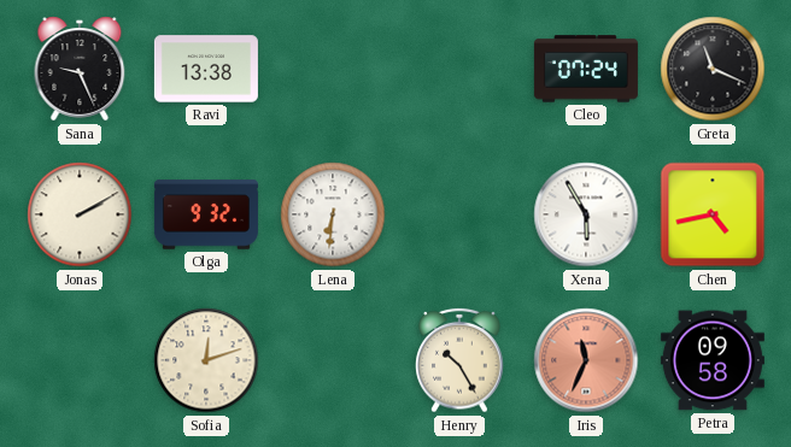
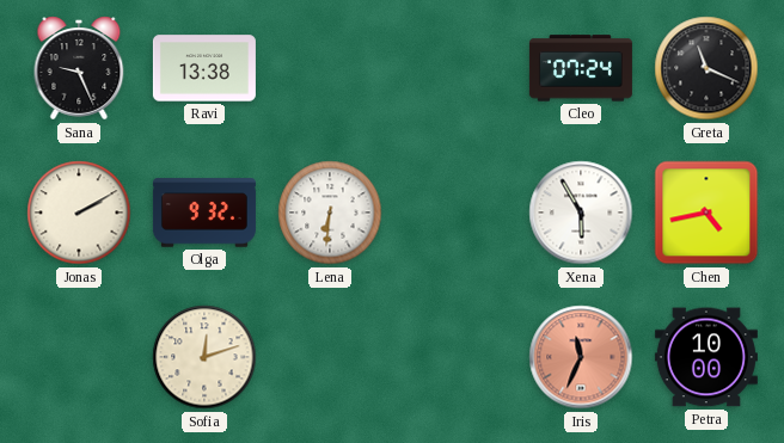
Henry: 10:25 -> none (459, 360)
Petra: 09:58 -> 10:00 (706, 357)
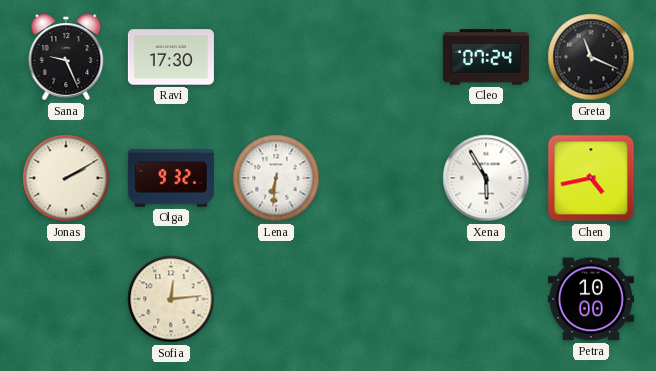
Ravi: 13:38 -> 17:30 (171, 57)
Sofia: 12:12 -> 12:14 (171, 299)
Iris: 11:34 -> none (581, 357)
